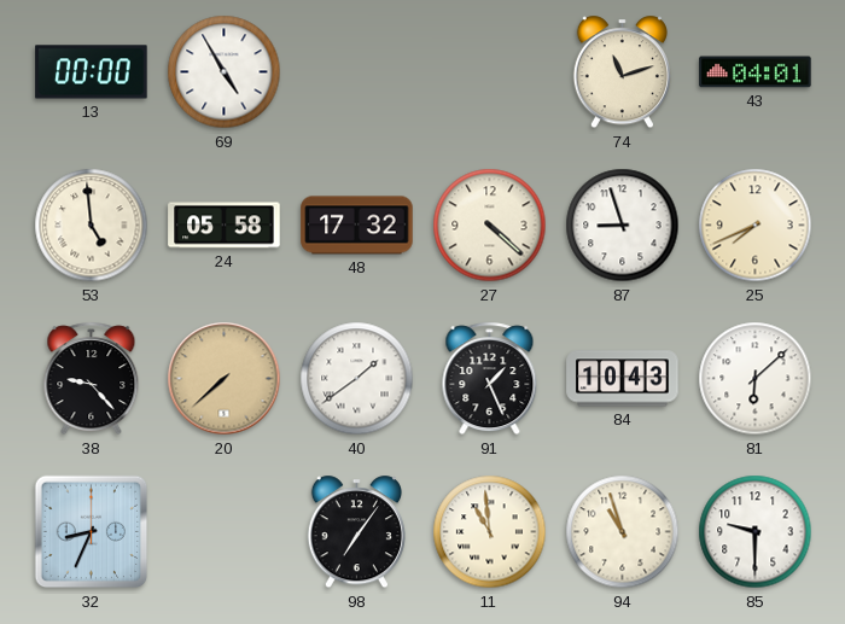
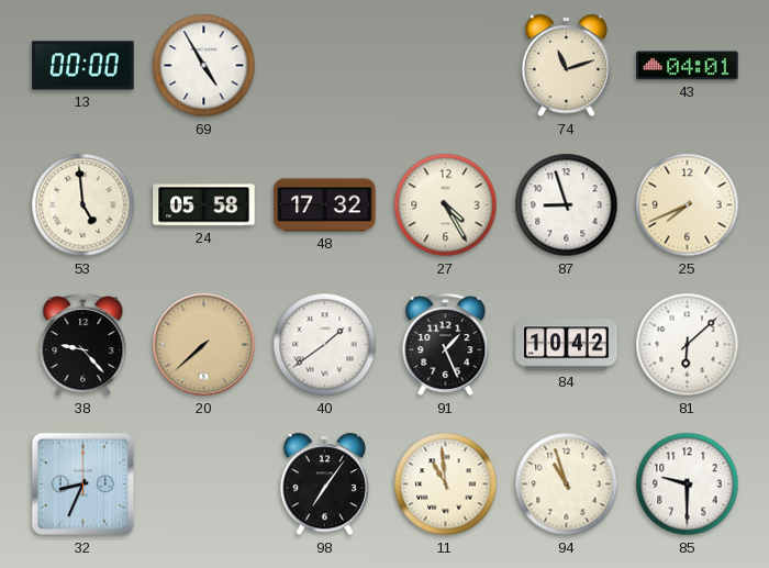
27: 4:22 -> 4:25 (446, 205)
84: 10:43 -> 10:42 (567, 345)
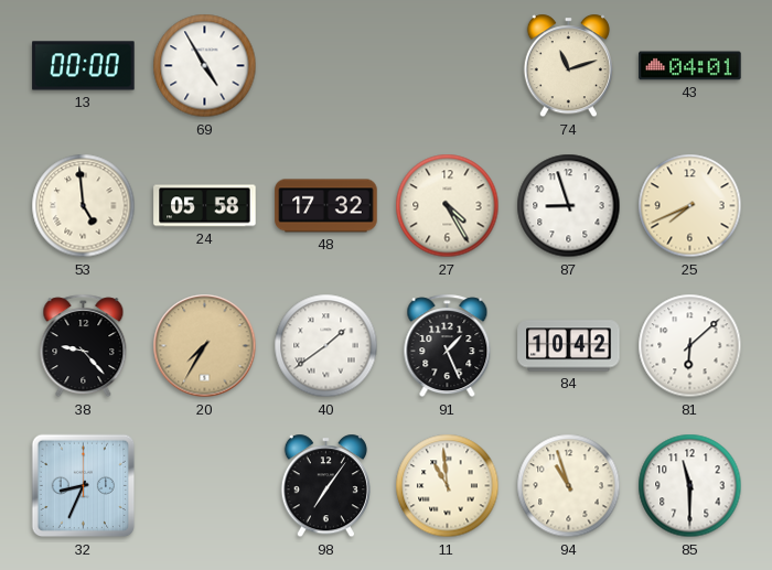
20: 7:38 -> 7:35 (205, 346)
85: 9:30 -> 11:30 (690, 486)
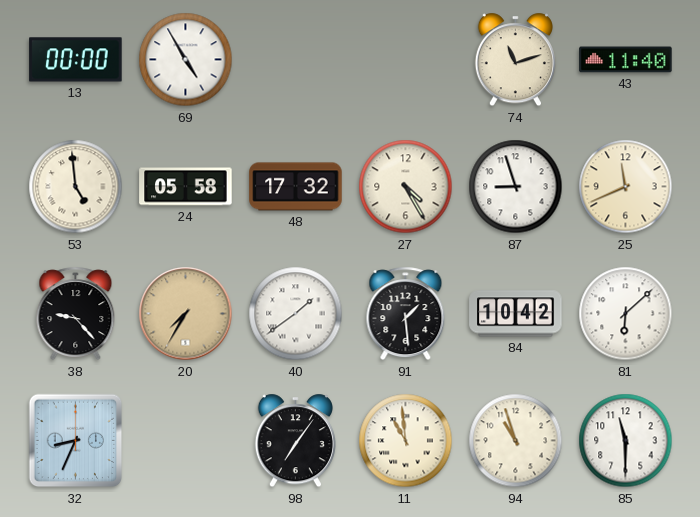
43: 04:01 -> 11:40 (626, 60)
25: 7:41 -> 11:41 (626, 187)
91: 1:26 -> 1:29 (406, 314)
